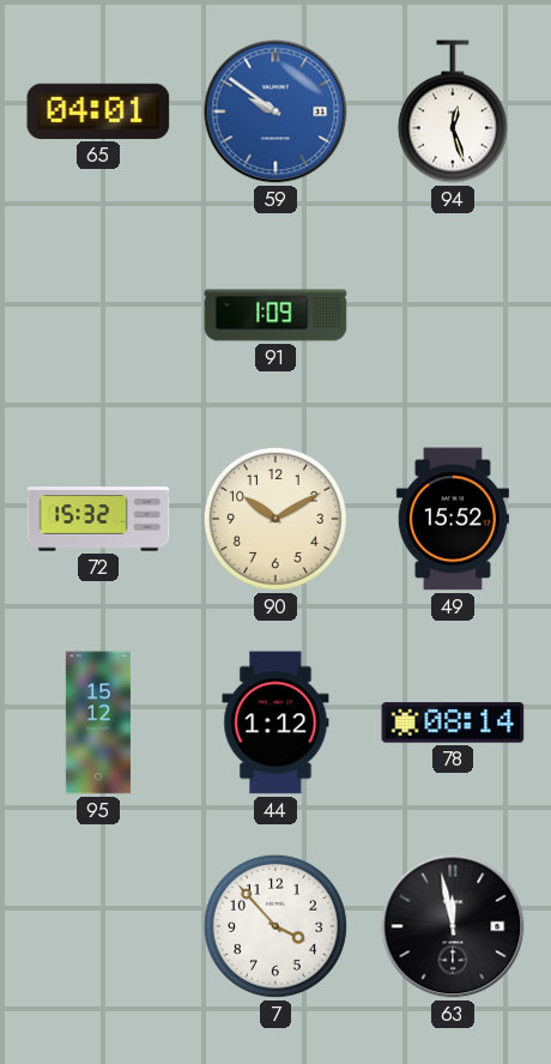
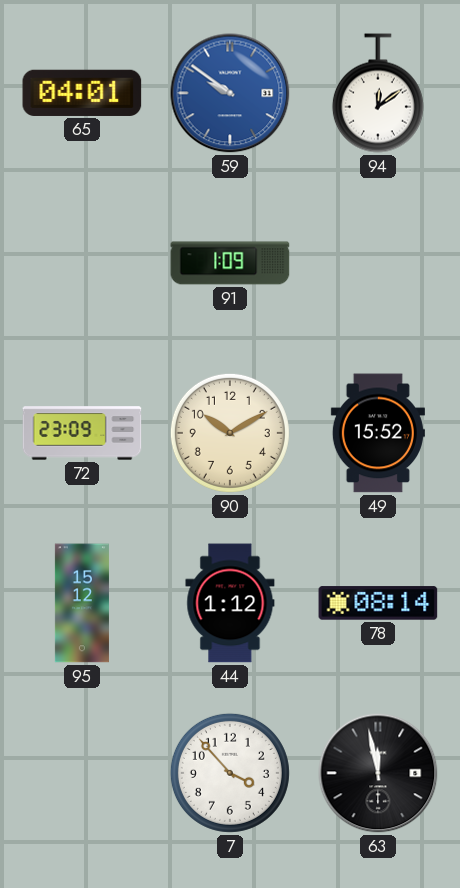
94: 12:27 -> 12:09 (378, 93)
72: 15:32 -> 23:09 (82, 433)
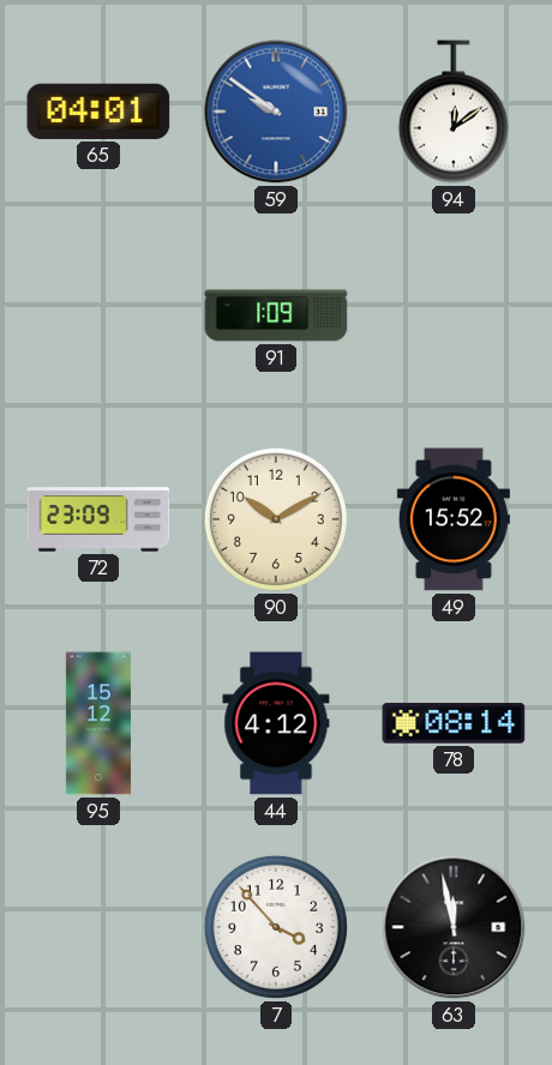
44: 1:12 -> 4:12 (276, 723)
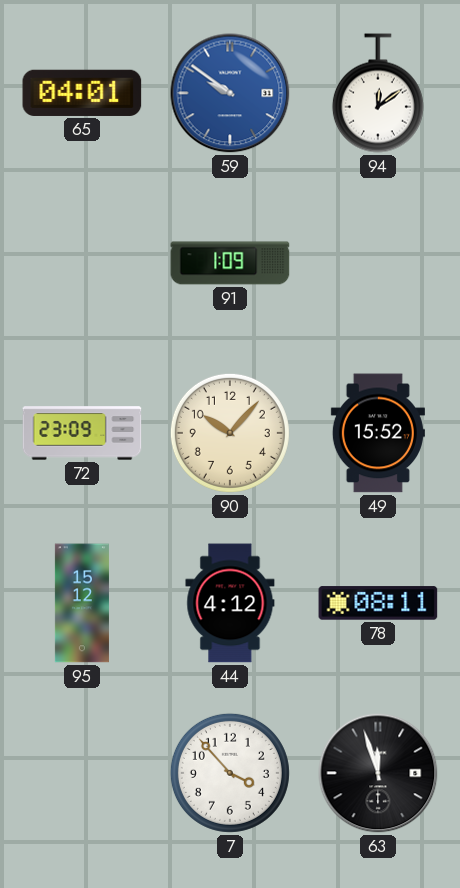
90: 10:10 -> 10:07 (230, 433)
78: 08:14 -> 08:11 (378, 603)
63: 11:58 -> 11:57 (378, 773)
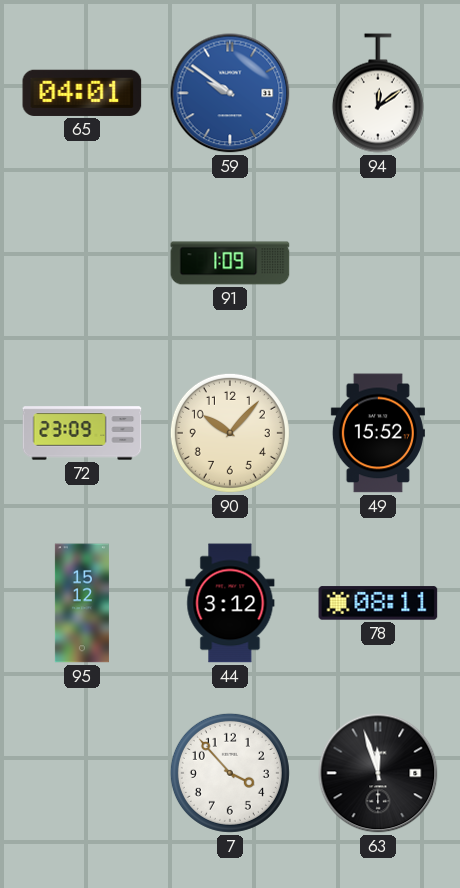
44: 4:12 -> 3:12 (230, 603)
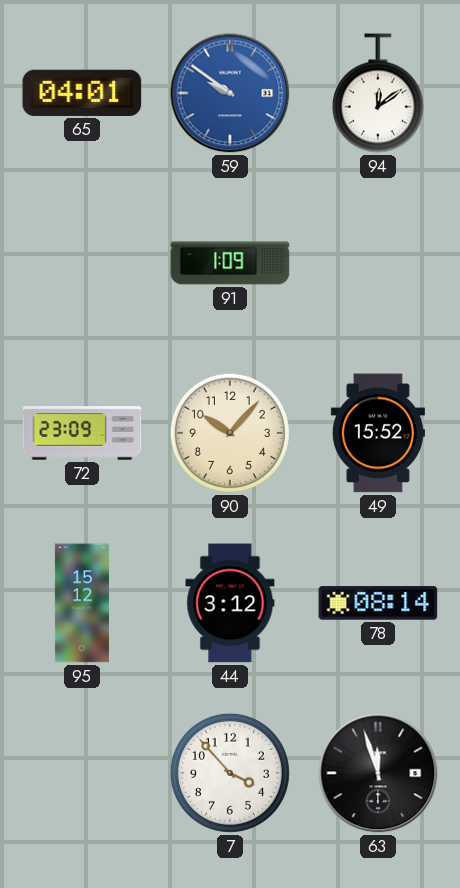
78: 08:11 -> 08:14 (378, 603)
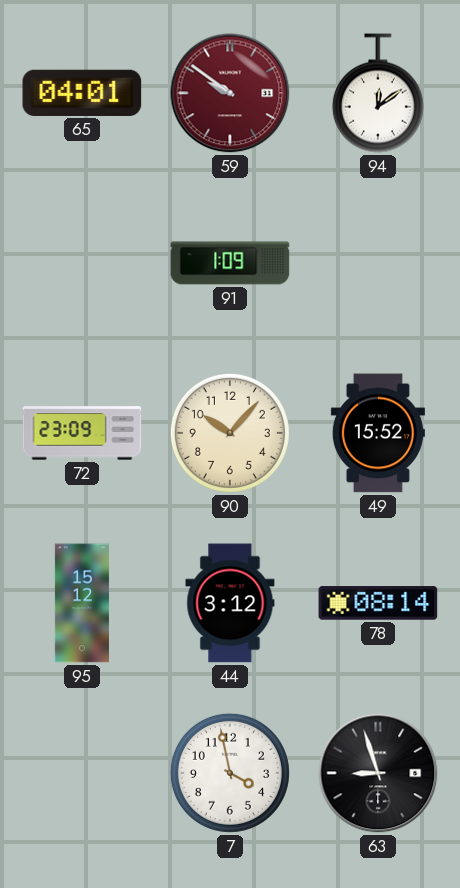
59 dial: blue -> burgundy (230, 93)
7: 3:53 -> 3:58 (230, 773)
63: 11:57 -> 8:57 (378, 773)
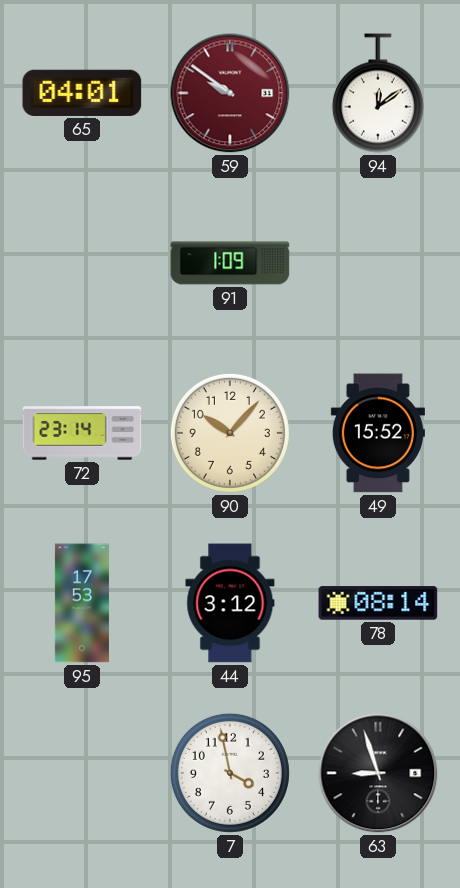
72: 23:09 -> 23:14 (82, 433)
95: 15:12 -> 17:53 (82, 603)
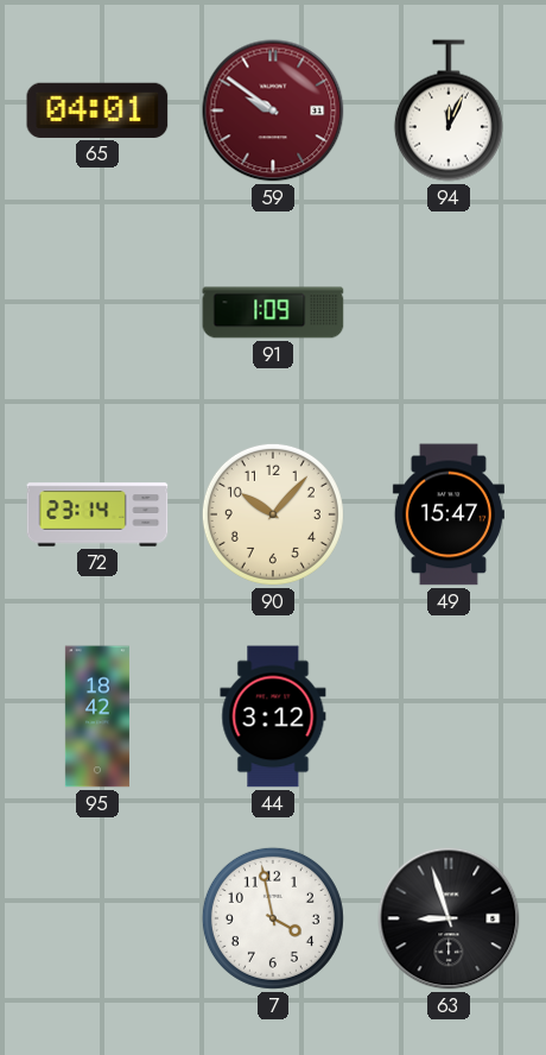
94: 12:09 -> 12:04 (449, 110)
49: 15:52 -> 15:47 (449, 514)
95: 17:53 -> 18:42 (97, 716)
78: 08:14 -> none (378, 603)
